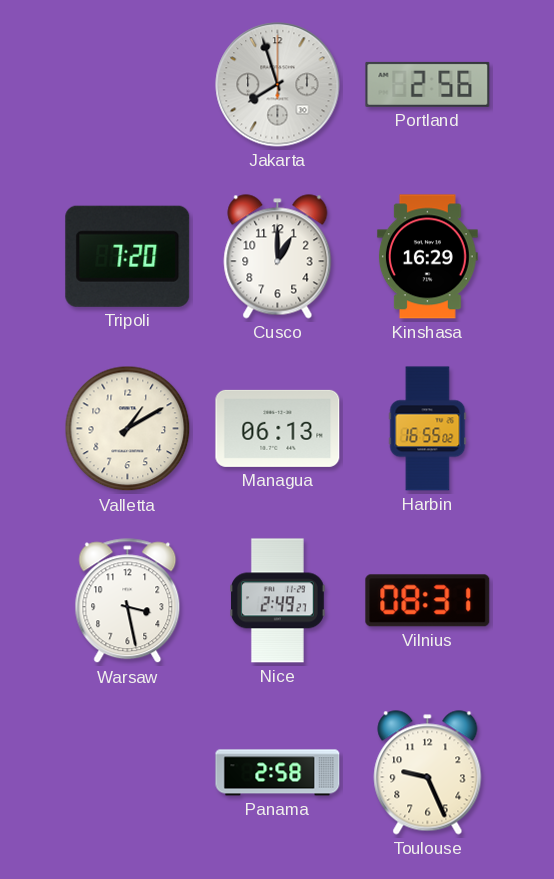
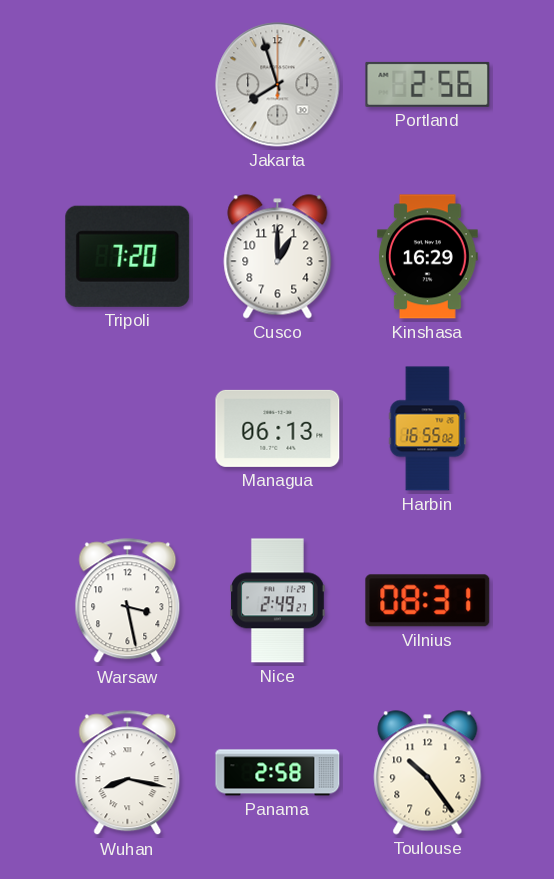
Valletta: 1:10 -> none (128, 429)
Wuhan: none -> 8:17 (128, 773)
Toulouse: 9:26 -> 10:24 (428, 773)
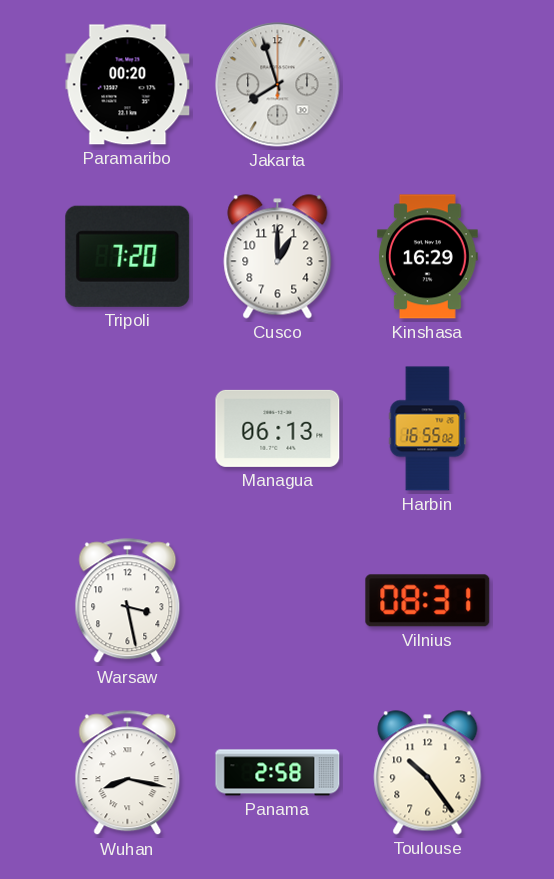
Paramaribo: none -> 00:20 (128, 85)
Portland: 2:56 -> none (428, 84)
Nice: 2:49 -> none (278, 601)
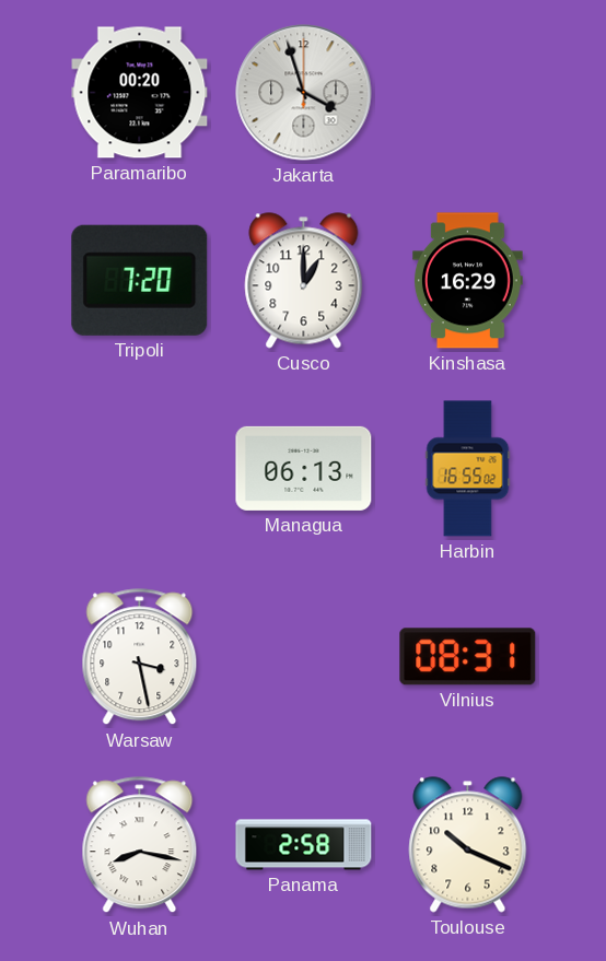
Jakarta: 7:57 -> 3:57 (304, 93)
Toulouse: 10:24 -> 10:19 (468, 845)
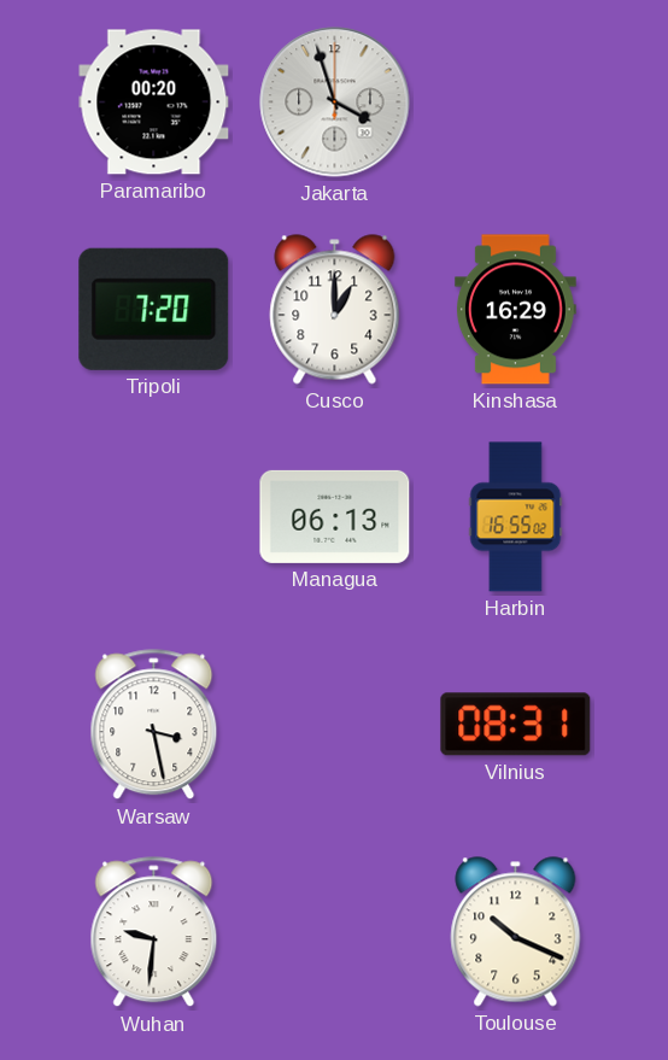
Wuhan: 8:17 -> 9:31 (154, 932)
Panama: 2:58 -> none (304, 845)
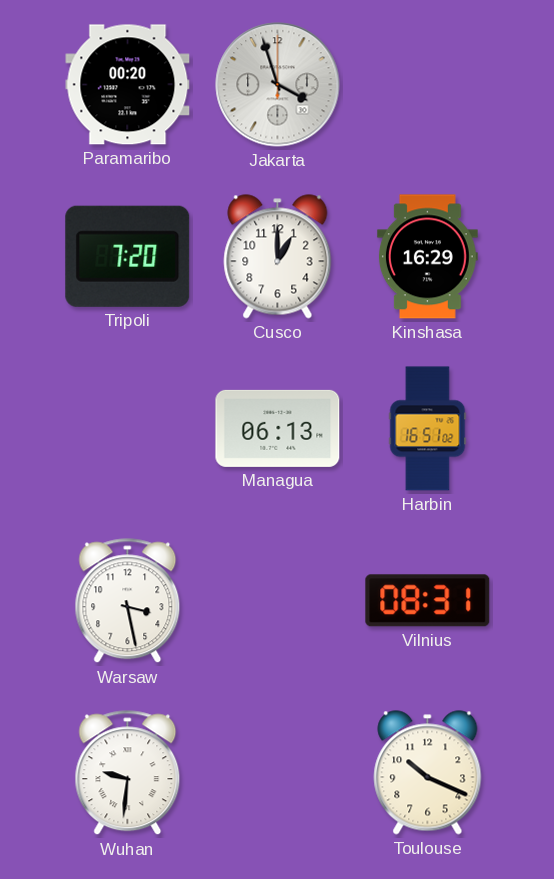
Harbin: 16:55 -> 16:51 (428, 429)
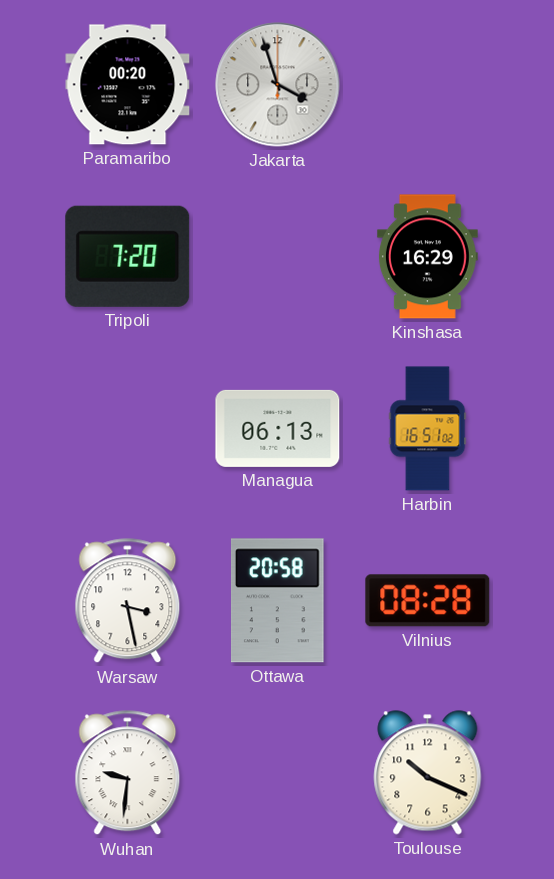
Cusco: 1:00 -> none (278, 257)
Ottawa: none -> 20:58 (278, 601)
Vilnius: 08:31 -> 08:28 (428, 601)
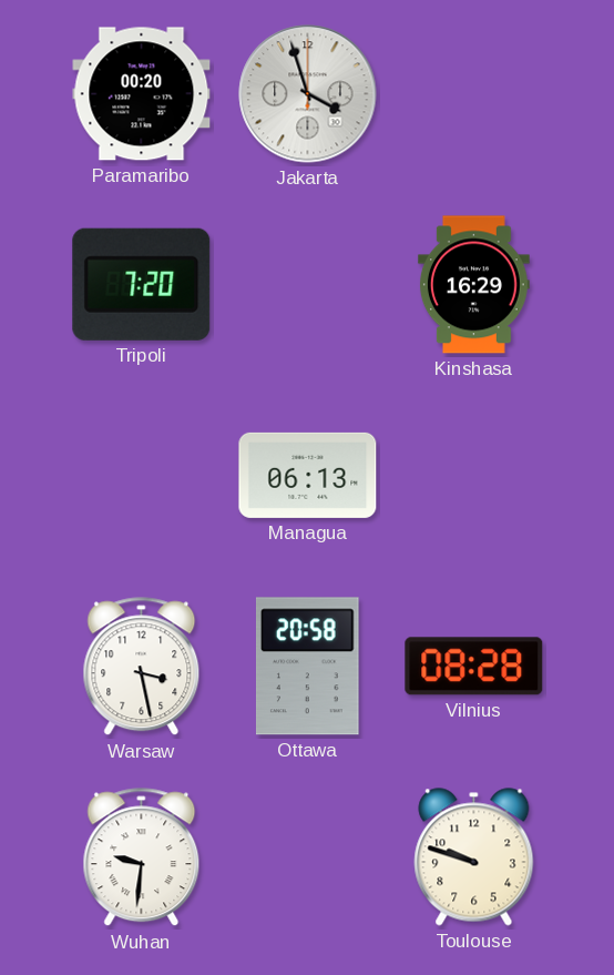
Harbin: 16:51 -> none (428, 429)
Toulouse: 10:19 -> 9:48 (474, 857)
